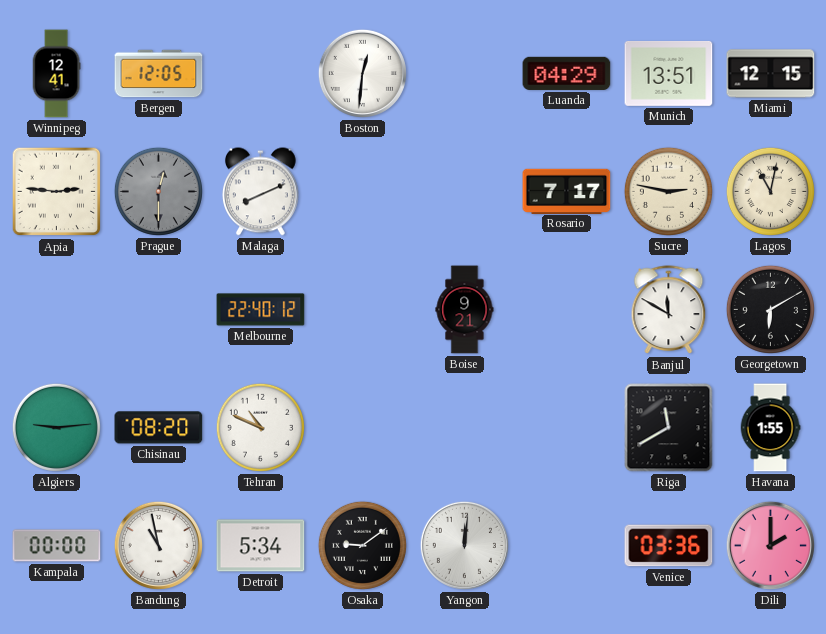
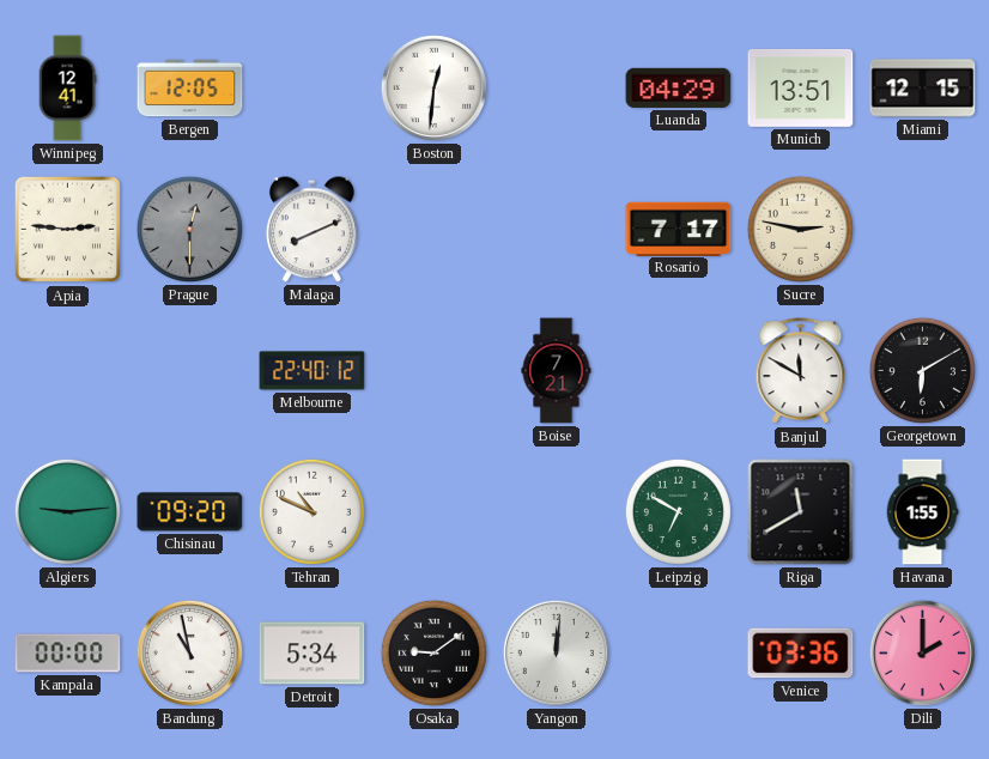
Lagos: 11:02 -> none (770, 191)
Boise: 9:21 -> 7:21 (557, 371)
Chisinau: 08:20 -> 09:20 (190, 512)
Leipzig: none -> 6:50 (678, 511)
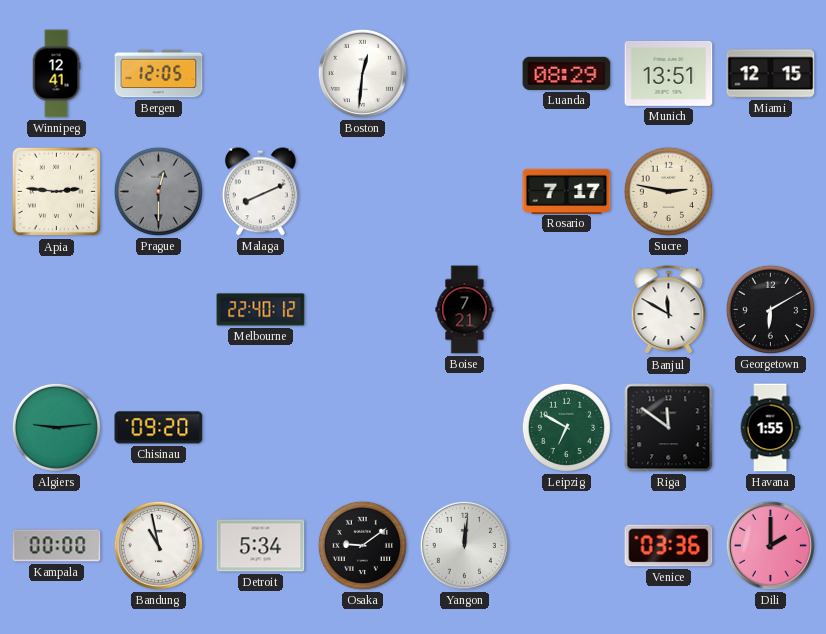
Luanda: 04:29 -> 08:29 (567, 73)
Tehran: 10:49 -> none (311, 511)
Riga: 11:40 -> 11:51 (669, 428)
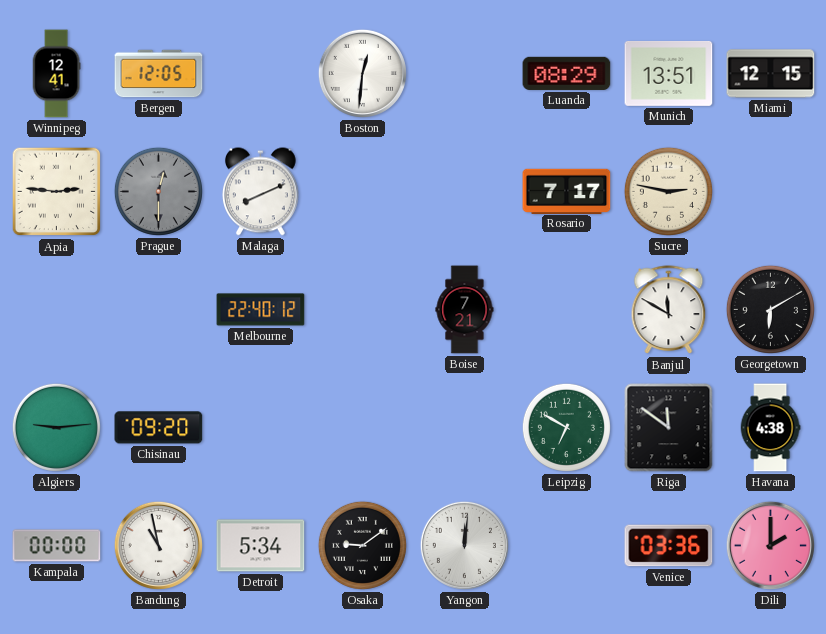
Havana: 1:55 -> 4:38 (770, 428)
